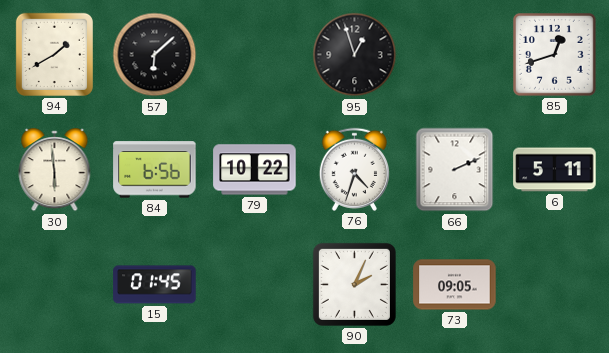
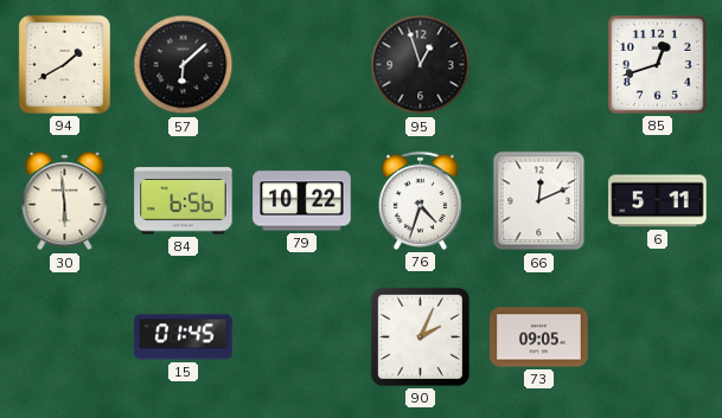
66: 2:11 -> 12:11 (539, 201)
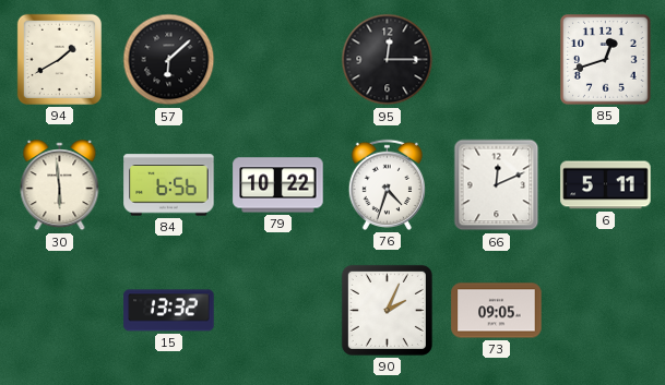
95: 12:57 -> 12:15 (388, 60)
15: 01:45 -> 13:32 (169, 311)
